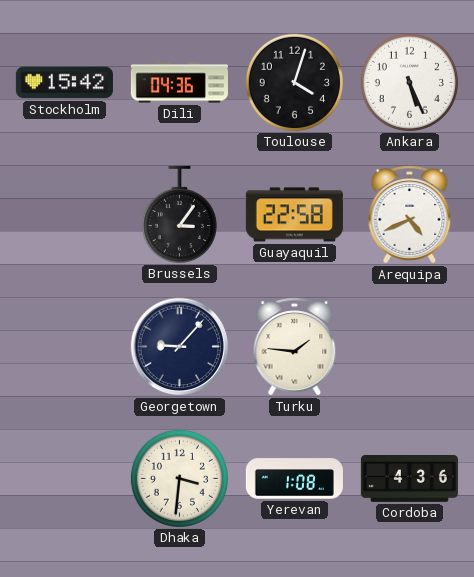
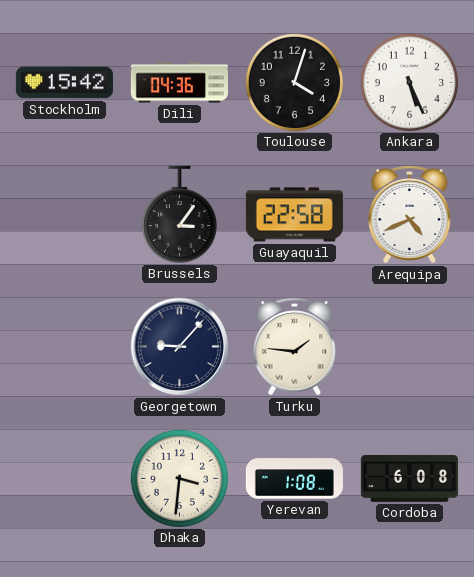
Cordoba: 4:36 -> 6:08 (409, 478)
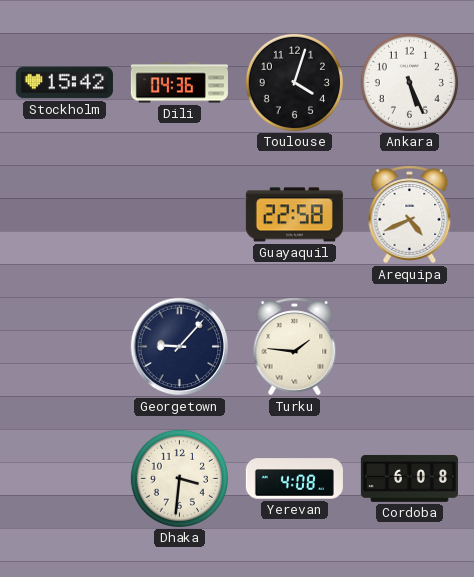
Brussels: 3:06 -> none (179, 214)
Yerevan: 1:08 -> 4:08 (294, 479)
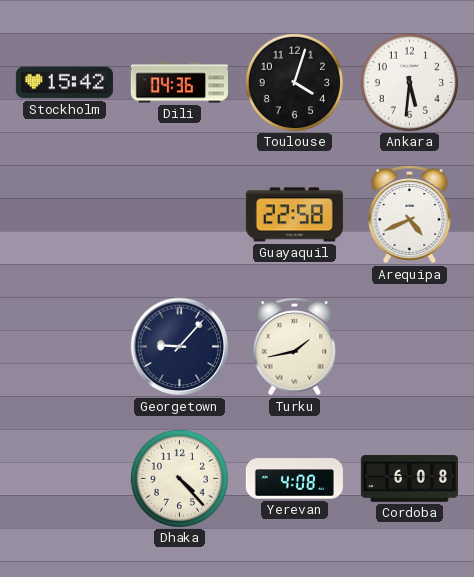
Ankara: 5:26 -> 5:31 (409, 82)
Turku: 1:46 -> 1:43 (295, 347)
Dhaka: 3:31 -> 4:23 (179, 478)
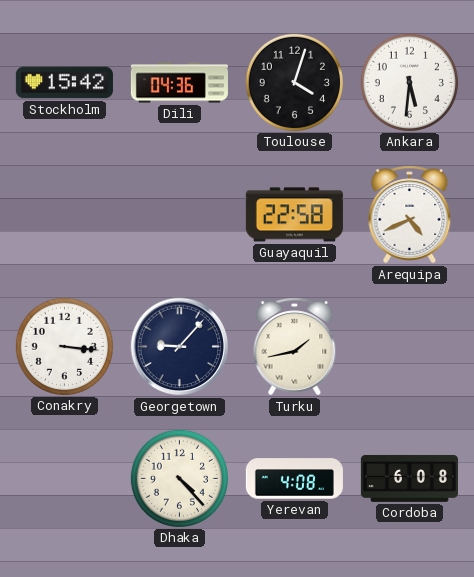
Conakry: none -> 3:16 (64, 346)
